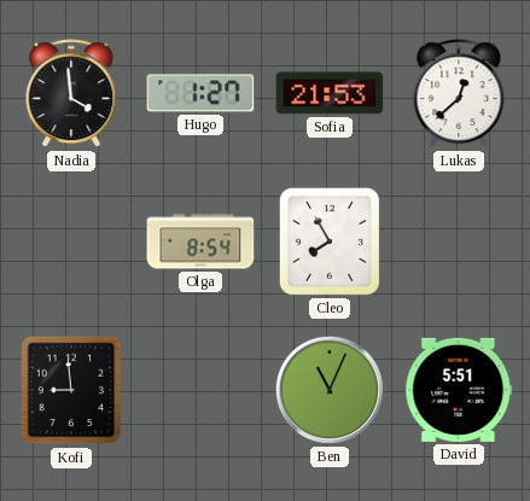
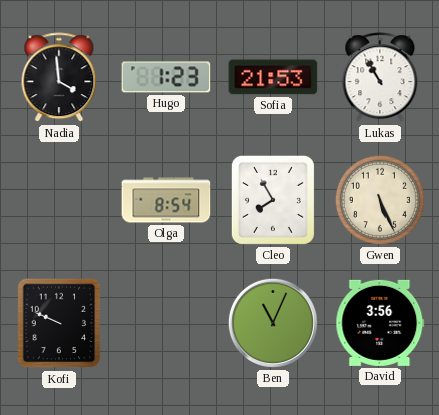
Hugo: 1:27 -> 1:23 (166, 77)
Lukas: 12:38 -> 10:55 (380, 78)
Gwen: none -> 5:26 (380, 200)
Kofi: 8:59 -> 9:49 (59, 323)
David: 5:51 -> 3:56 (380, 323)
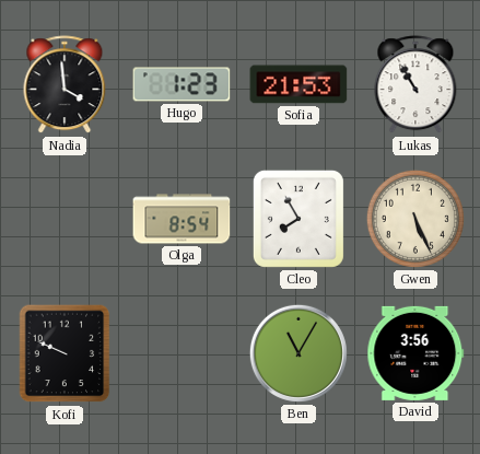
Ben: 11:04 -> 11:05 (298, 353)
